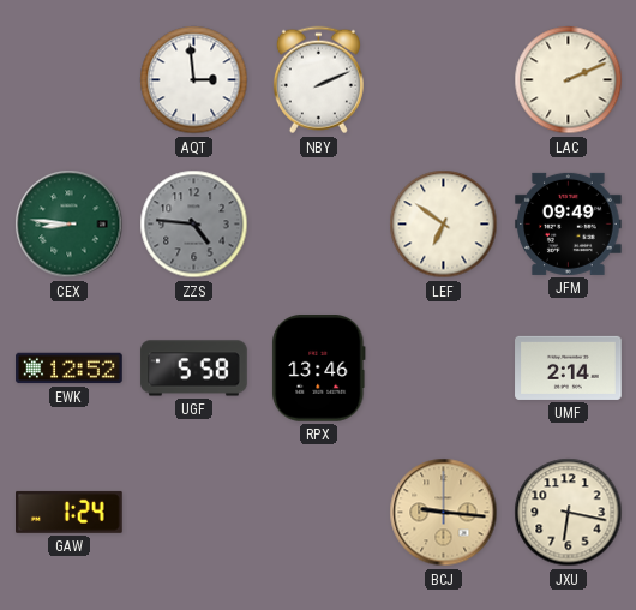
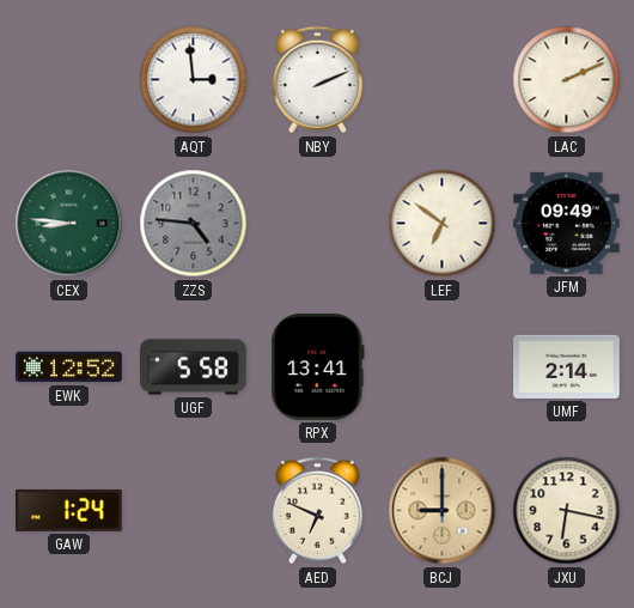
RPX: 13:46 -> 13:41 (318, 367)
AED: none -> 6:49 (317, 511)
BCJ: 9:16 -> 9:00 (443, 511)
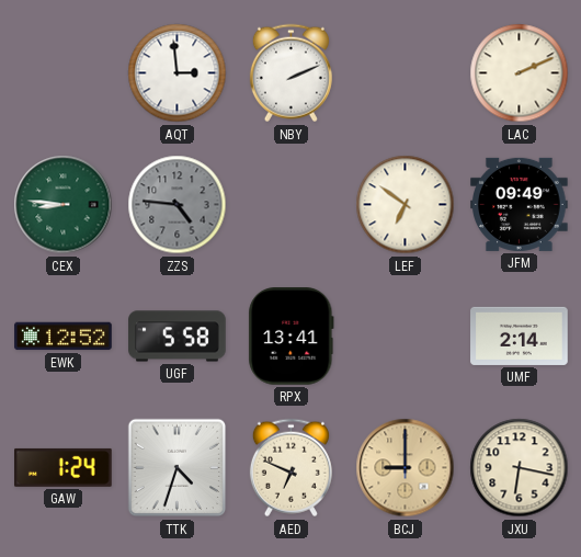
TTK: none -> 4:33 (178, 468)
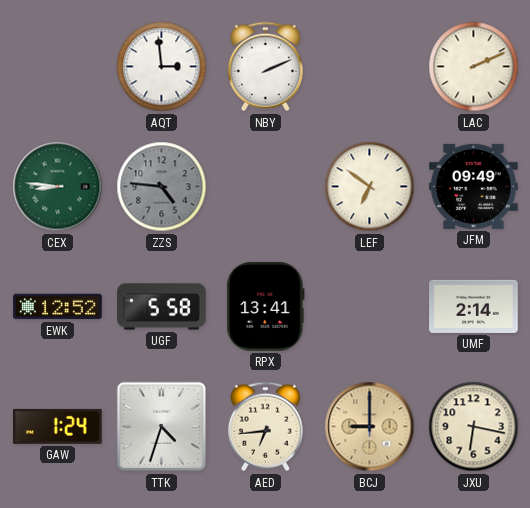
AED: 6:49 -> 6:44 (265, 427)
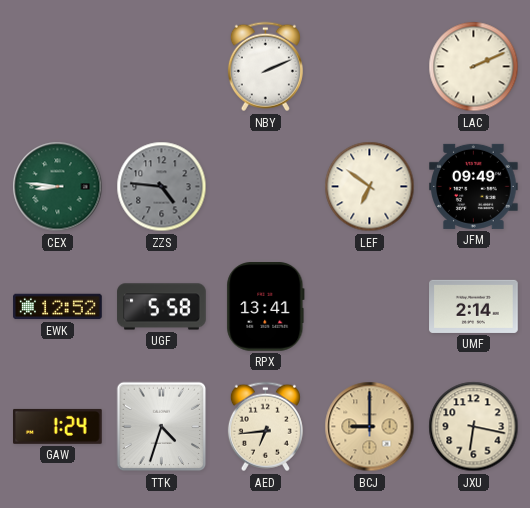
AQT: 2:59 -> none (162, 67)
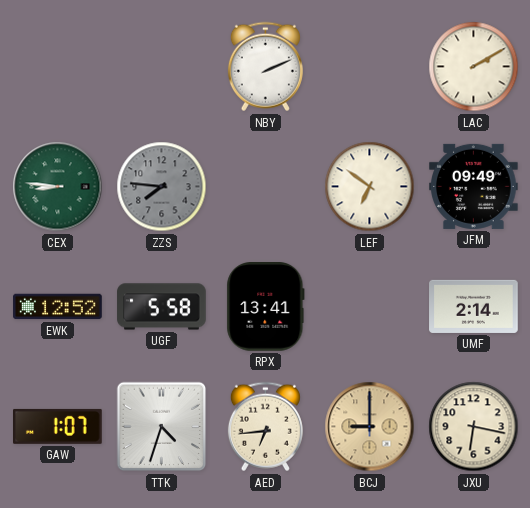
LAC: 2:11 -> 2:10 (474, 67)
ZZS: 4:46 -> 7:46 (162, 187)
GAW: 1:24 -> 1:07 (58, 426)
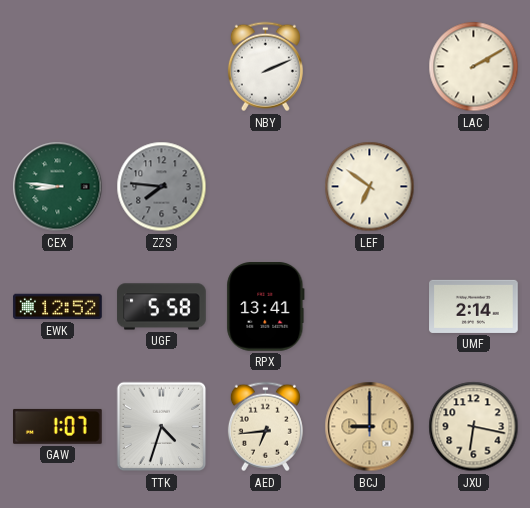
JFM: 09:49 -> none (474, 186)
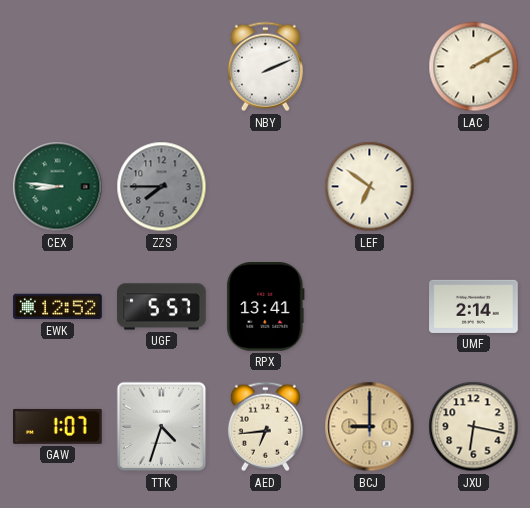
ZZS: 7:46 -> 7:45 (162, 187)
UGF: 5:58 -> 5:57 (162, 307)
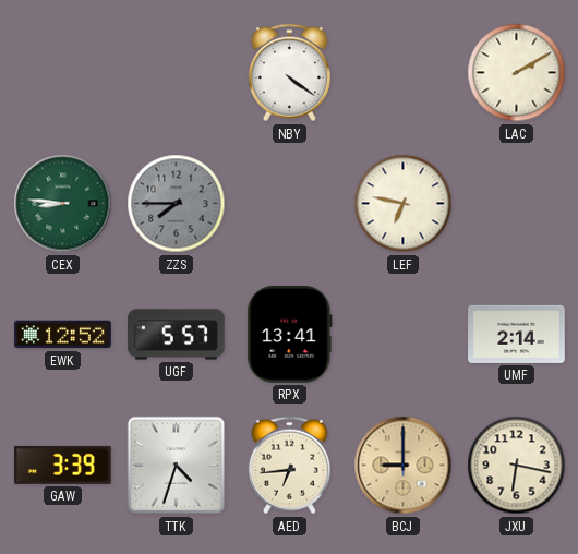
NBY: 2:11 -> 4:21 (289, 73)
LEF: 6:51 -> 6:47 (404, 204)
GAW: 1:07 -> 3:39 (63, 465)
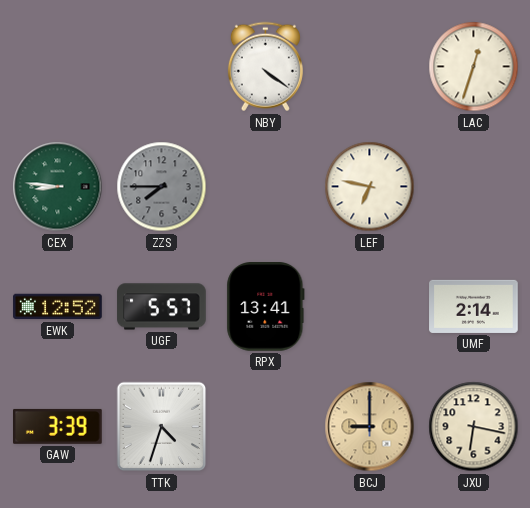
LAC: 2:10 -> 12:33 (474, 67)
AED: 6:44 -> none (289, 466)
